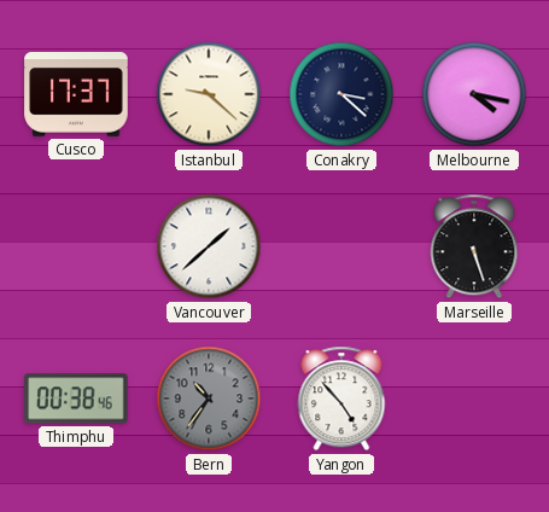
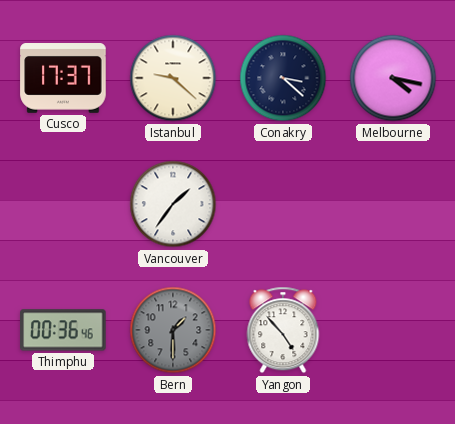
Vancouver: 1:38 -> 1:36 (173, 204)
Marseille: 5:27 -> none (474, 246)
Thimphu: 00:38 -> 00:36 (63, 330)
Bern: 10:36 -> 1:30 (173, 330)
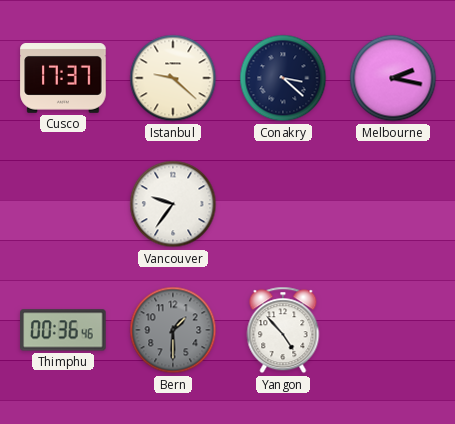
Melbourne: 4:17 -> 2:17 (393, 78)
Vancouver: 1:36 -> 9:36 (173, 204)
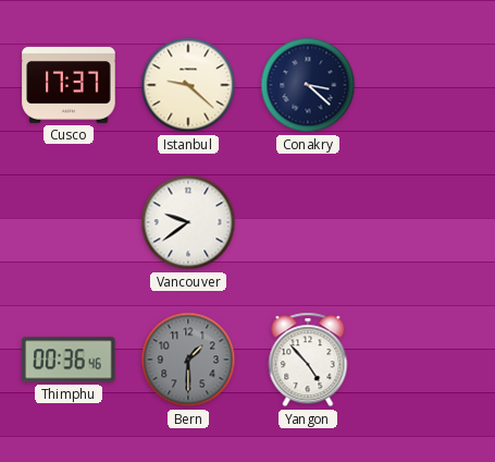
Melbourne: 2:17 -> none (393, 78)
Vancouver: 9:36 -> 9:39 (188, 222)
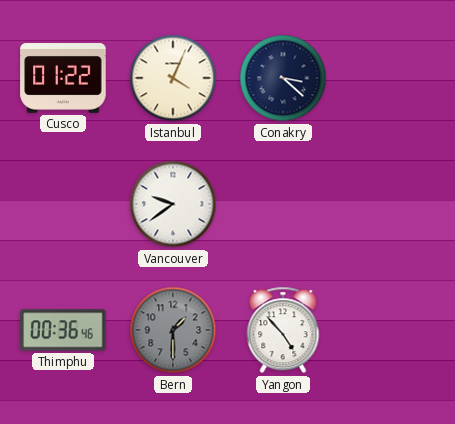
Cusco: 17:37 -> 01:22 (63, 79)
Istanbul: 9:22 -> 4:04 (173, 78)
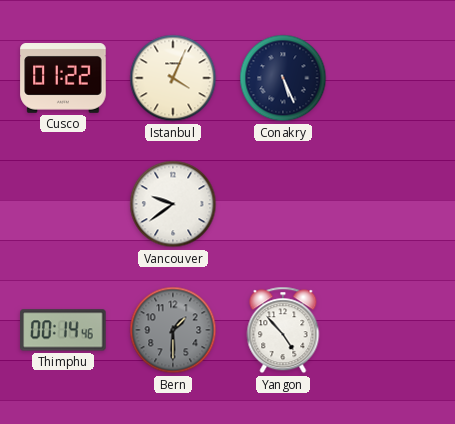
Conakry: 3:22 -> 5:26 (283, 78)
Thimphu: 00:36 -> 00:14 (63, 330)
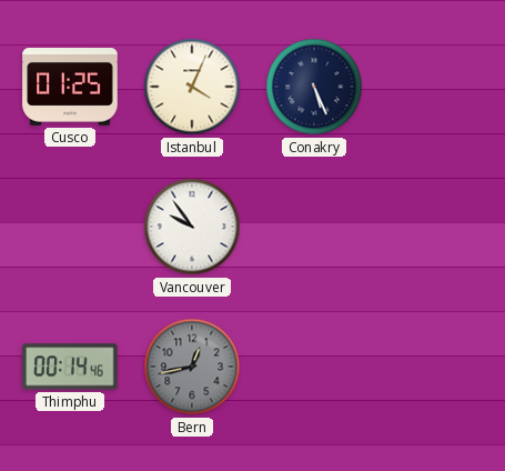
Cusco: 01:22 -> 01:25 (70, 88)
Vancouver: 9:39 -> 9:54 (192, 227)
Bern: 1:30 -> 12:43 (192, 367)
Yangon: 4:53 -> none (283, 330)
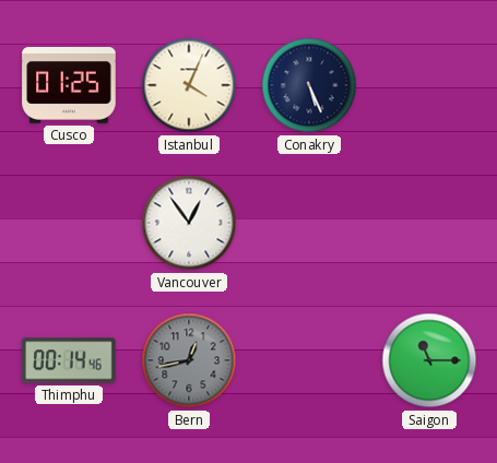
Vancouver: 9:54 -> 12:54 (189, 223)
Saigon: none -> 11:15 (429, 360)
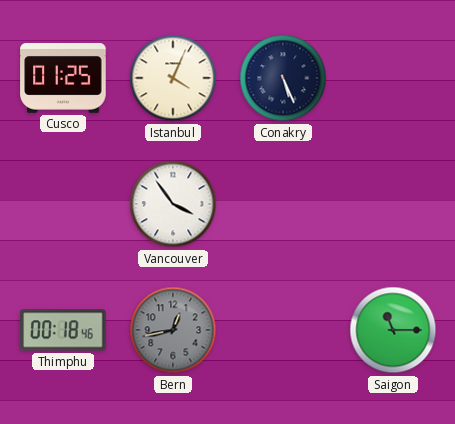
Vancouver: 12:54 -> 3:54 (173, 204)
Thimphu: 00:14 -> 00:18 (63, 330)
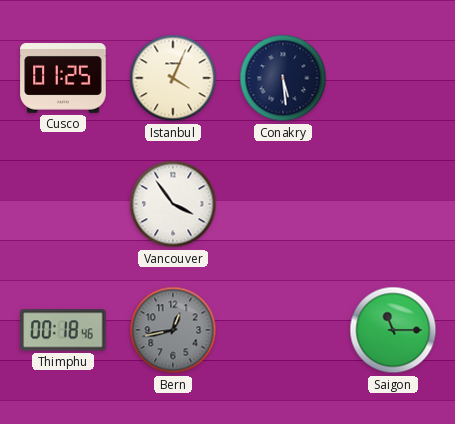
Conakry: 5:26 -> 5:29 (283, 78)
